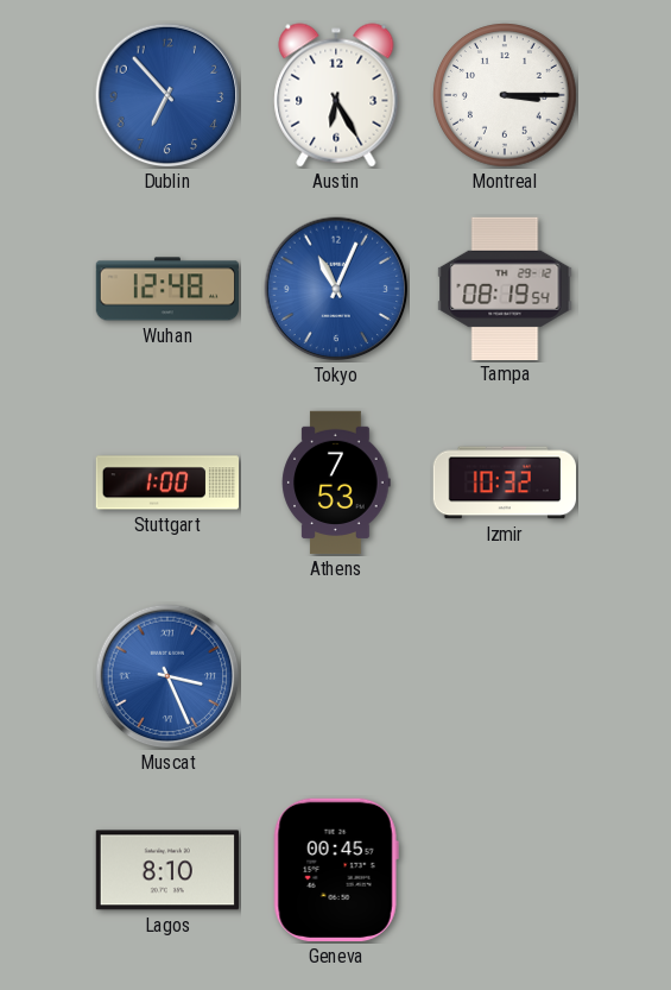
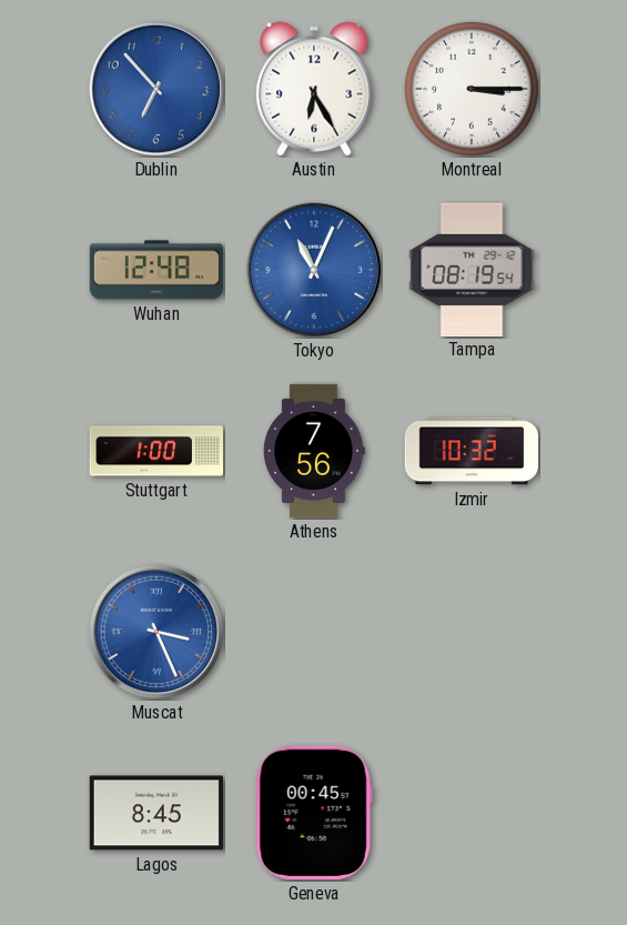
Athens: 7:53 -> 7:56 (314, 451)
Lagos: 8:10 -> 8:45 (156, 813)
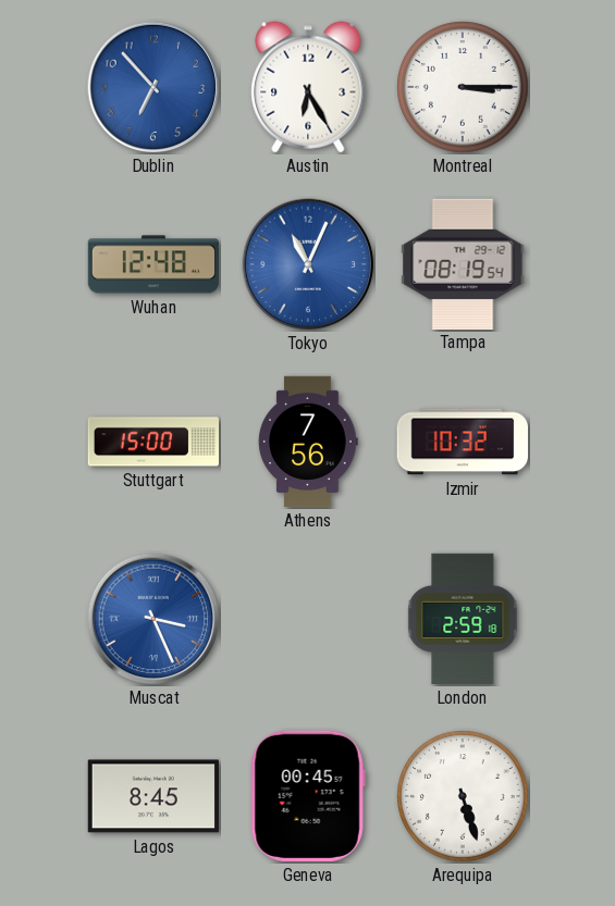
Stuttgart: 1:00 -> 15:00 (152, 442)
London: none -> 2:59 (463, 619)
Arequipa: none -> 5:27 (464, 797)
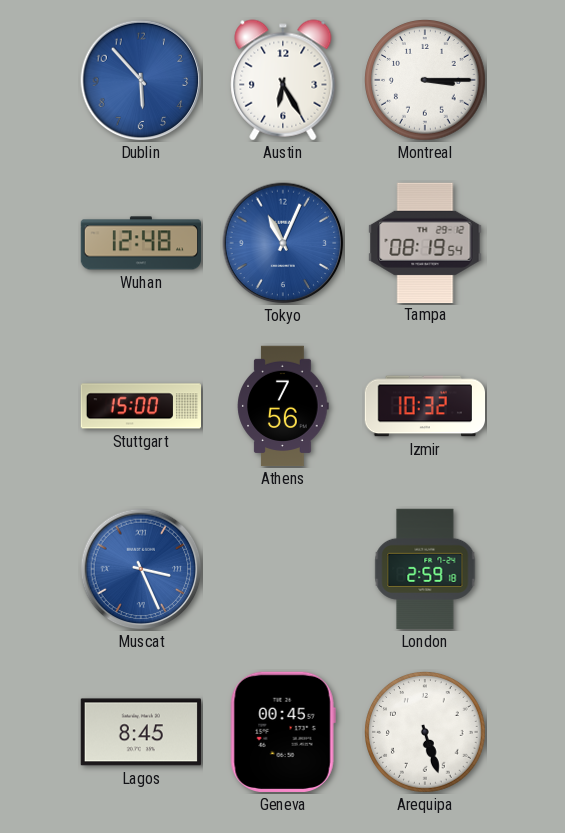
Dublin: 6:53 -> 5:53 (141, 80)
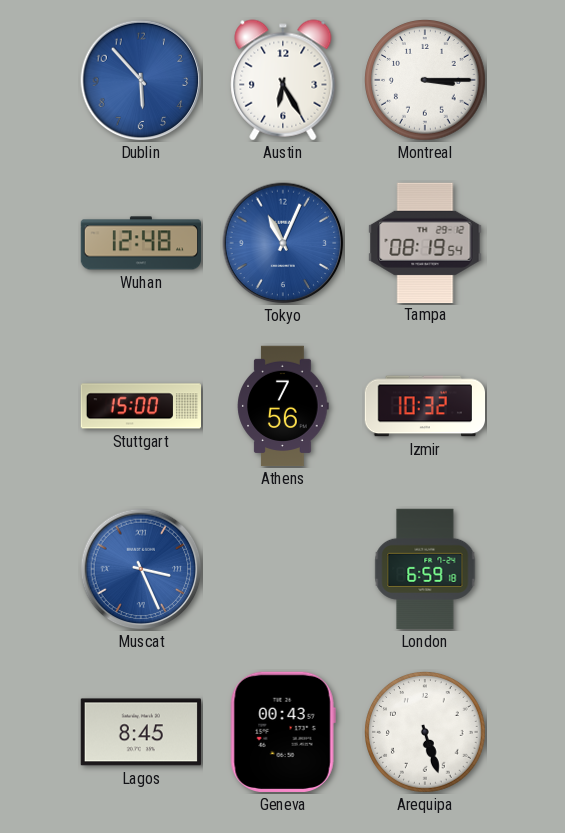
London: 2:59 -> 6:59 (425, 569)
Geneva: 00:45 -> 00:43 (283, 732)
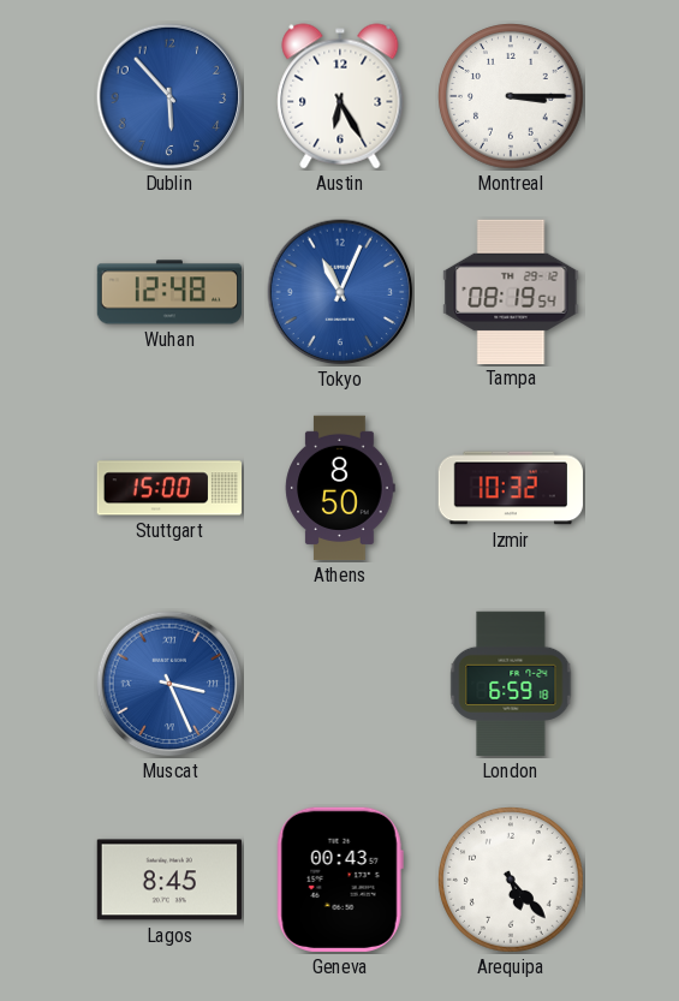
Athens: 7:56 -> 8:50 (340, 488)
Arequipa: 5:27 -> 5:23 (512, 881)
